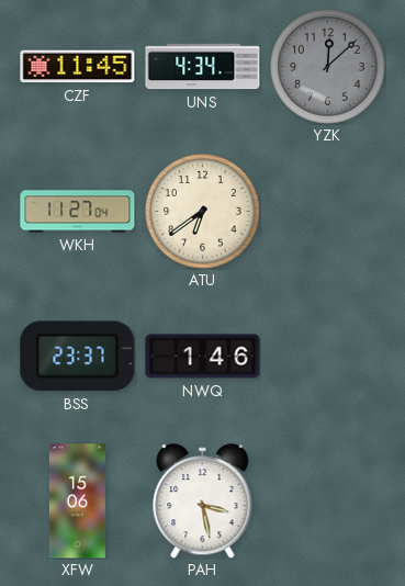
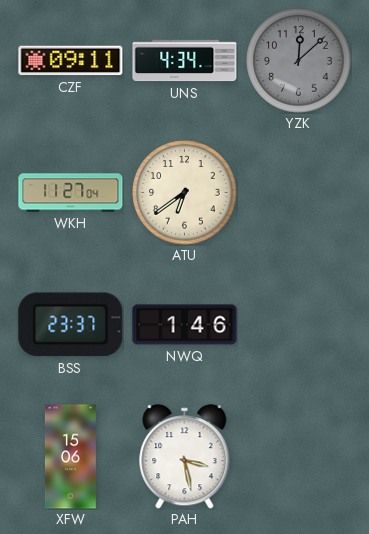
CZF: 11:45 -> 09:11 (71, 61)
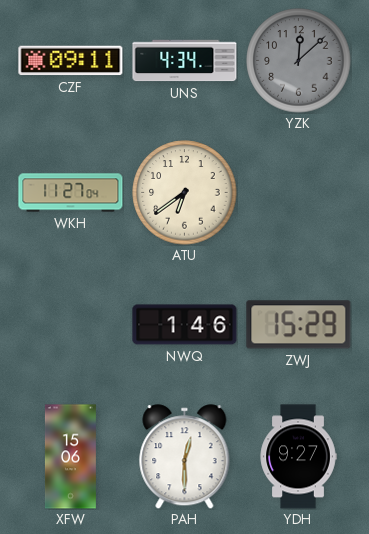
BSS: 23:37 -> none (71, 325)
ZWJ: none -> 15:29 (299, 325)
PAH: 3:28 -> 12:30 (185, 457)
YDH: none -> 9:27 (298, 457)
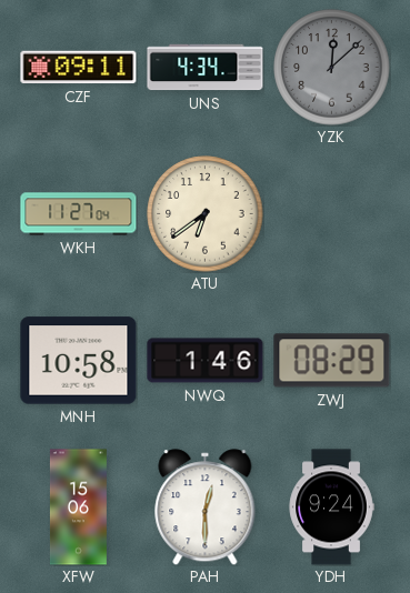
MNH: none -> 10:58 (79, 361)
ZWJ: 15:29 -> 08:29 (332, 361)
YDH: 9:27 -> 9:24 (331, 507)
